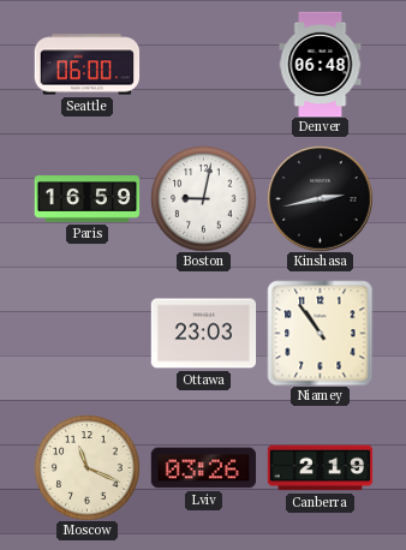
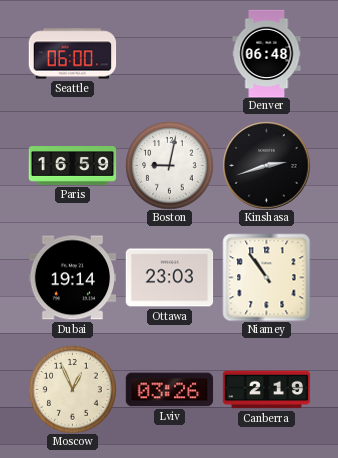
Kinshasa: 2:43 -> 2:42 (266, 165)
Dubai: none -> 19:14 (72, 278)
Moscow: 11:19 -> 12:56 (72, 389)
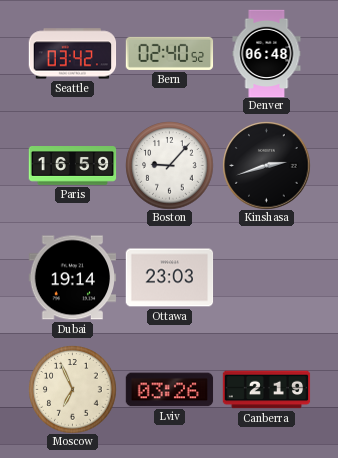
Seattle: 06:00 -> 03:42 (72, 54)
Bern: none -> 02:40 (169, 53)
Boston: 9:02 -> 9:07 (169, 165)
Niamey: 10:54 -> none (266, 277)
Moscow: 12:56 -> 6:56 (72, 389)
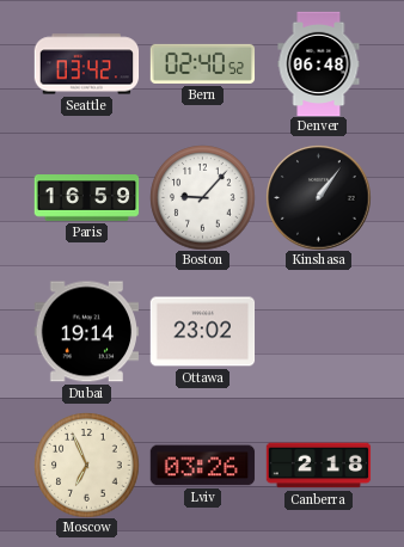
Kinshasa: 2:42 -> 1:06 (318, 197)
Ottawa: 23:03 -> 23:02 (202, 332)
Canberra: 2:19 -> 2:18 (318, 466)
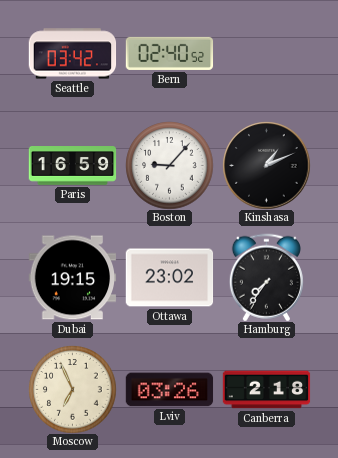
Denver: 06:48 -> none (319, 63)
Kinshasa: 1:06 -> 1:11 (266, 165)
Dubai: 19:14 -> 19:15 (72, 278)
Hamburg: none -> 7:36 (266, 277)
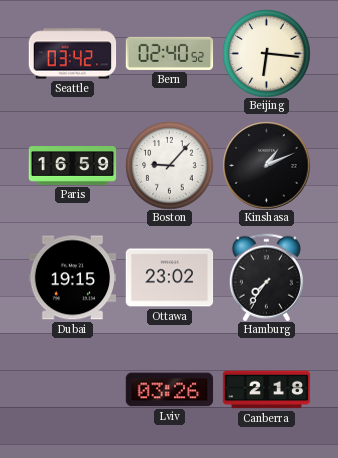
Beijing: none -> 6:16 (266, 53)
Moscow: 6:56 -> none (72, 389)
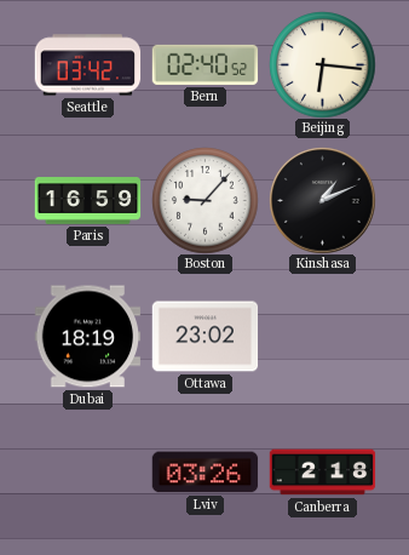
Dubai: 19:15 -> 18:19 (87, 337)
Hamburg: 7:36 -> none (266, 277)
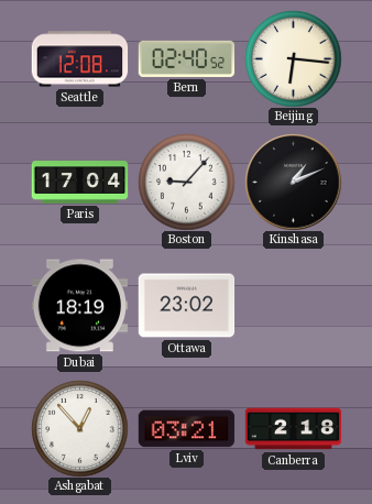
Seattle: 03:42 -> 12:08 (79, 59)
Paris: 16:59 -> 17:04 (79, 183)
Ashgabat: none -> 12:53 (79, 428)
Lviv: 03:26 -> 03:21 (186, 429)
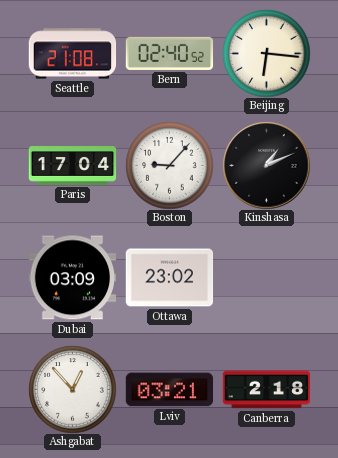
Seattle: 12:08 -> 21:08 (72, 54)
Dubai: 18:19 -> 03:09 (72, 278)
